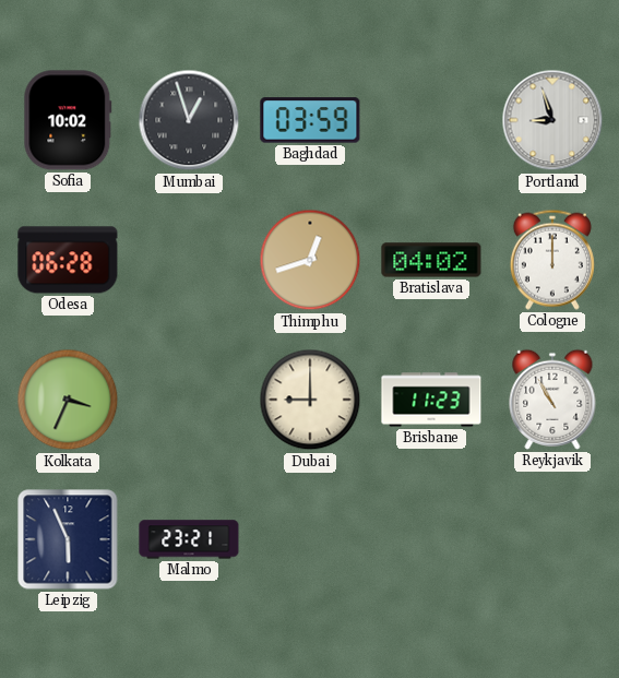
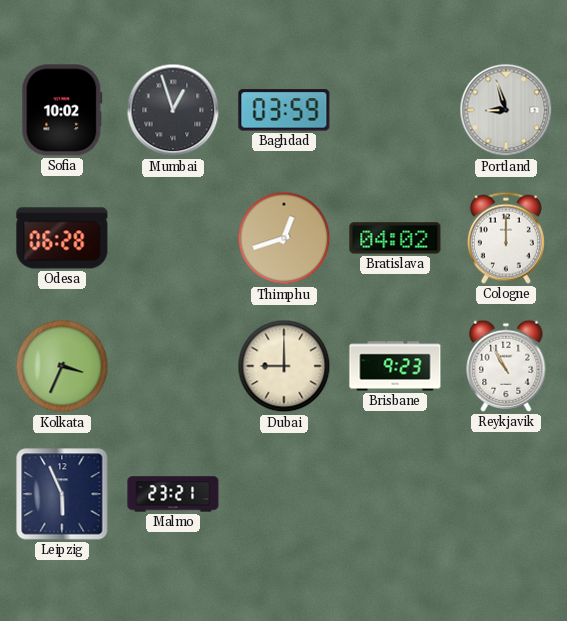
Brisbane: 11:23 -> 9:23 (395, 366)
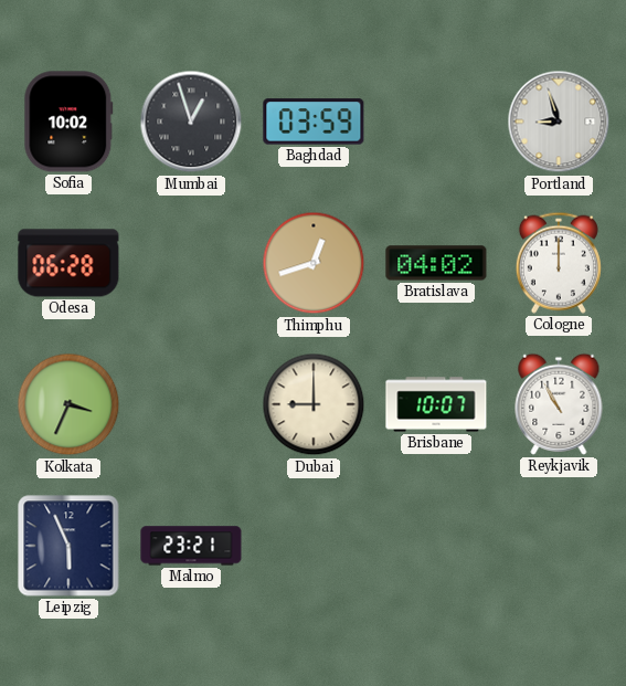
Brisbane: 9:23 -> 10:07 (436, 404)
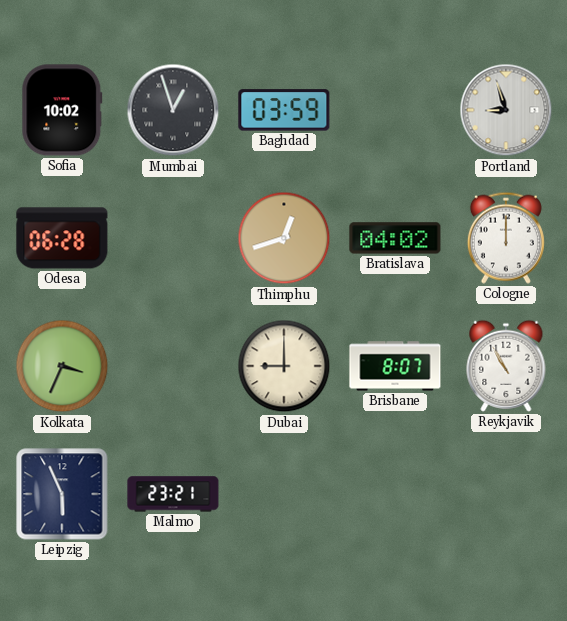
Brisbane: 10:07 -> 8:07 (395, 366)
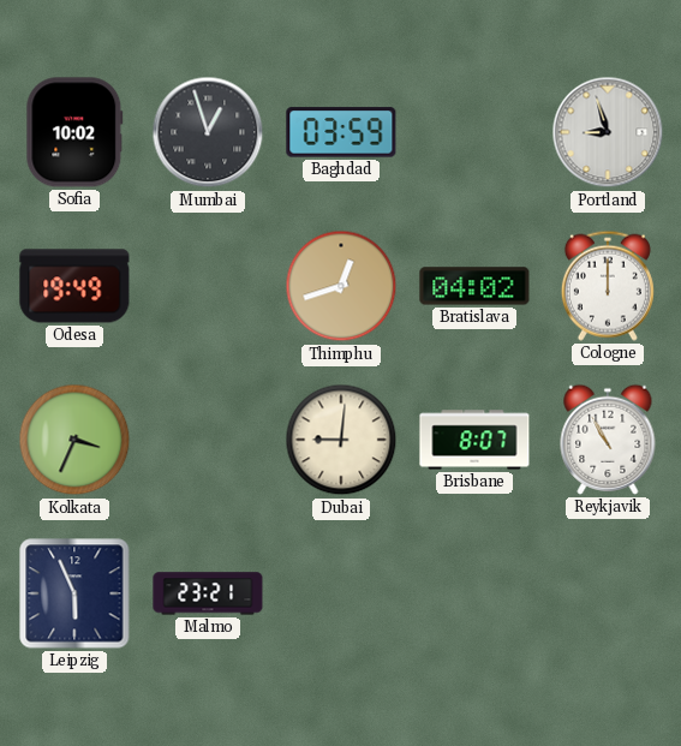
Odesa: 06:28 -> 19:49 (74, 286)
Dubai: 9:00 -> 9:01 (341, 440)
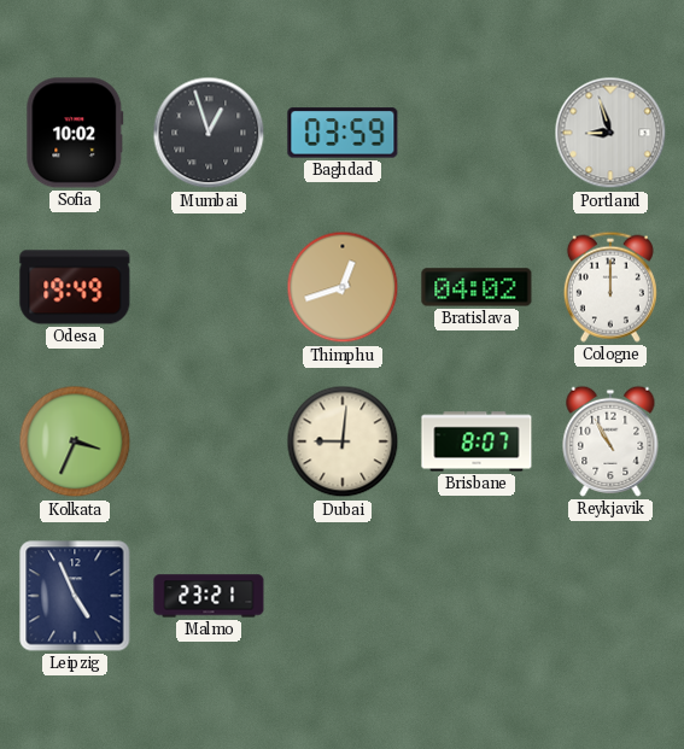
Leipzig: 5:56 -> 4:56 (75, 596)
